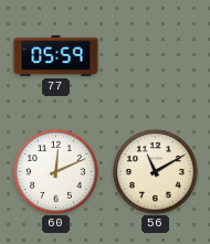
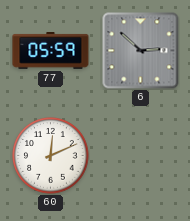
6: none -> 2:52 (141, 51)
56: 11:10 -> none (156, 172)
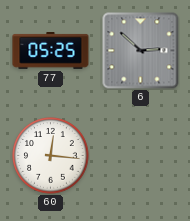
77: 05:59 -> 05:25 (51, 51)
60: 12:11 -> 12:16 (51, 156)
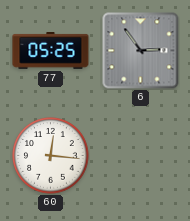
6: 2:52 -> 2:54 (141, 51)
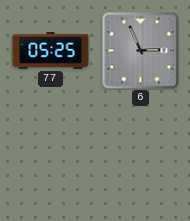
6: 2:54 -> 2:56 (141, 51)
60: 12:16 -> none (51, 156)
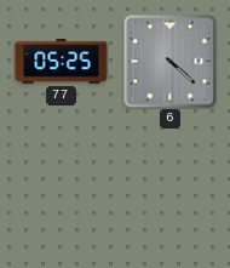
6: 2:56 -> 4:22 (171, 62)
